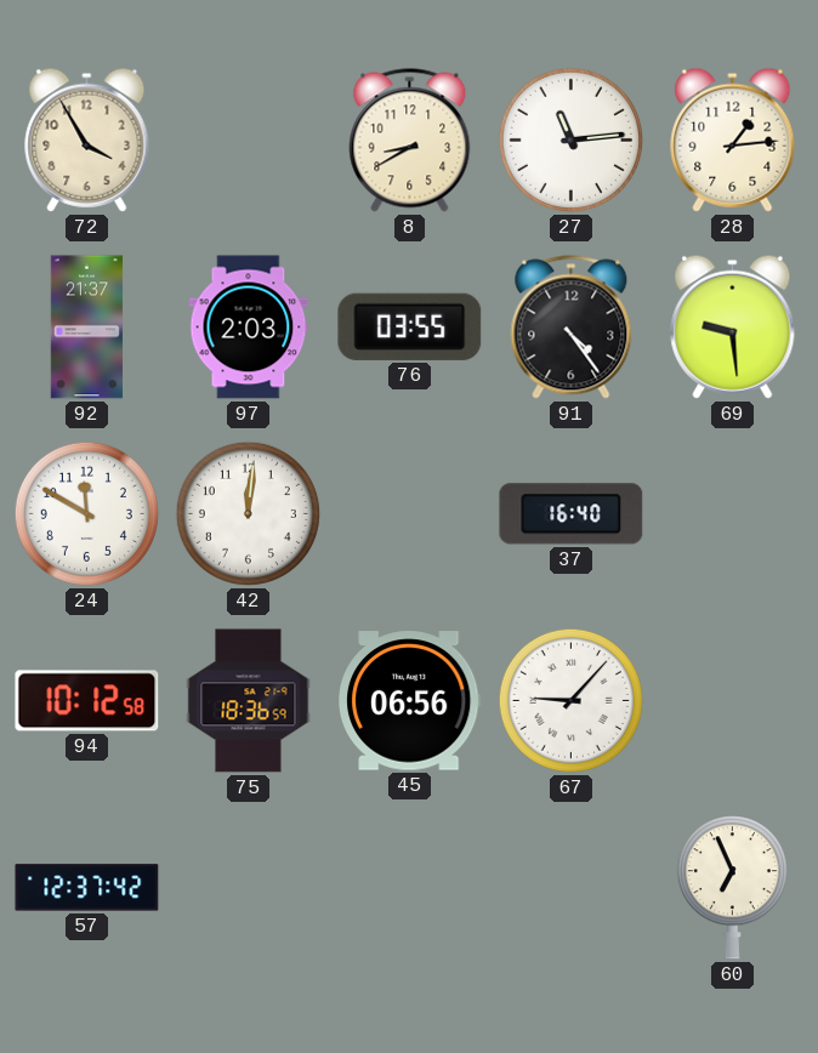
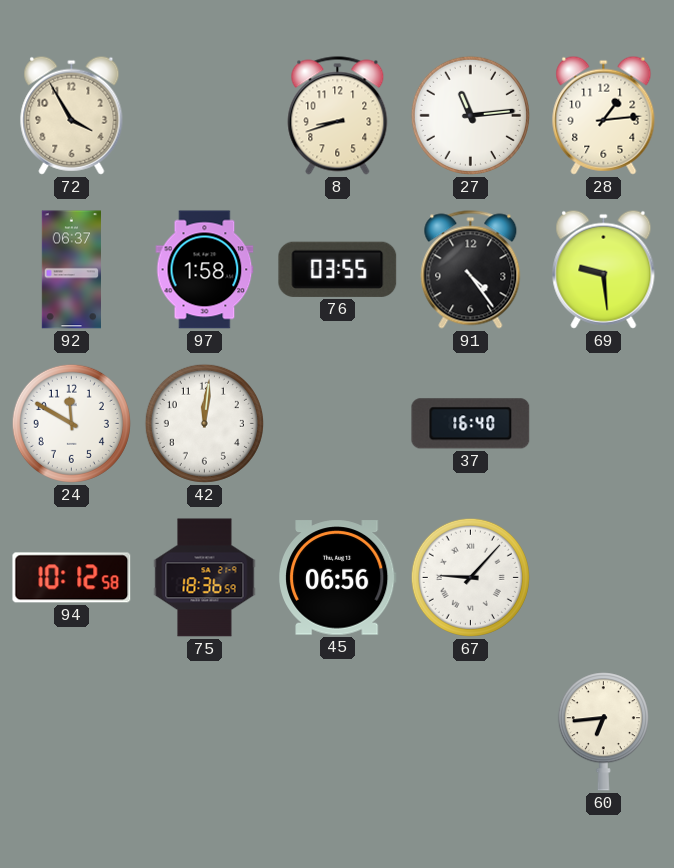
8: 8:40 -> 8:42 (338, 116)
92: 21:37 -> 06:37 (71, 270)
97: 2:03 -> 1:58 (205, 270)
57: 12:37 -> none (87, 888)
60: 6:56 -> 6:44 (603, 732)
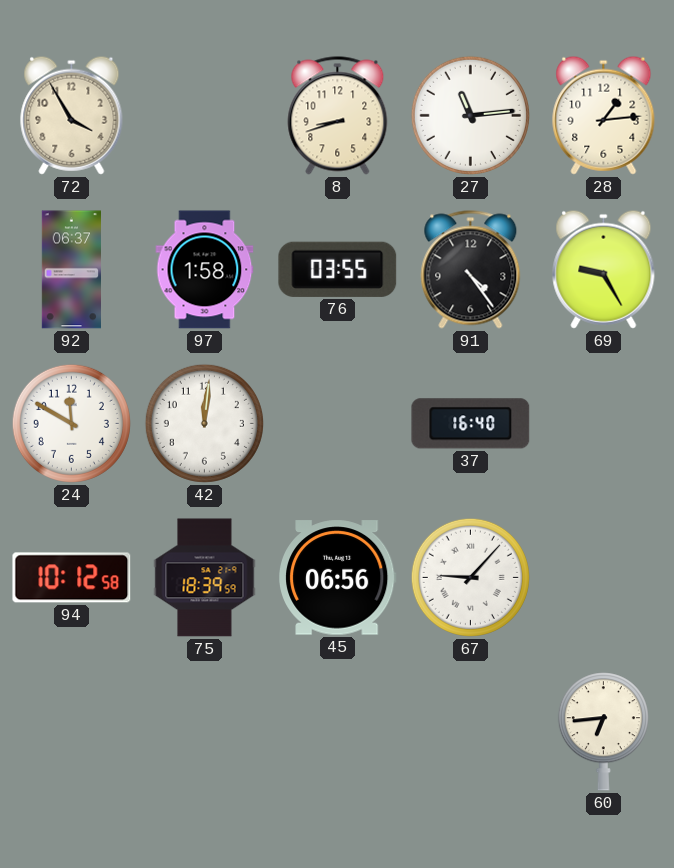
69: 9:29 -> 9:25 (604, 269)
75: 18:36 -> 18:39 (205, 578)
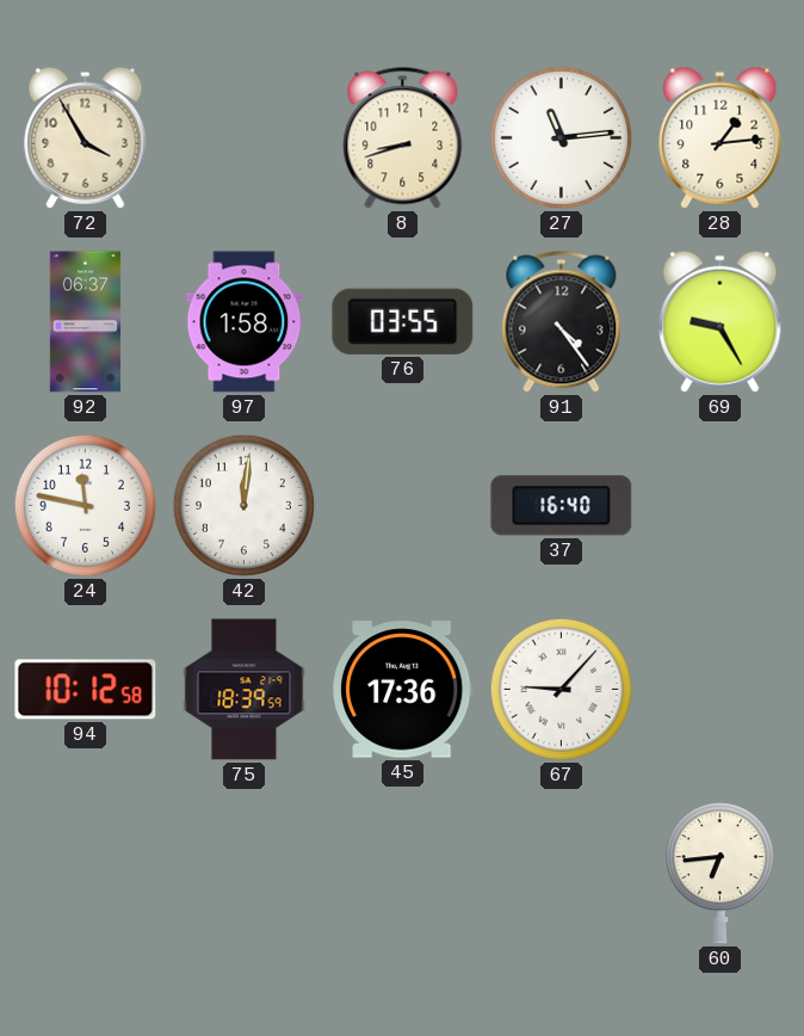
24: 11:50 -> 11:47 (85, 505)
45: 06:56 -> 17:36 (403, 690)
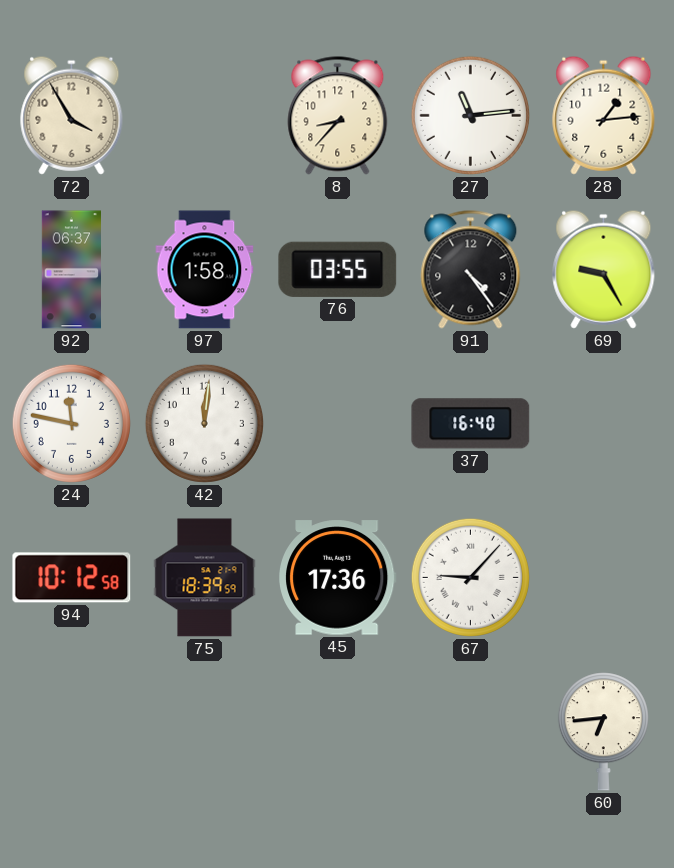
8: 8:42 -> 8:37 (338, 116)
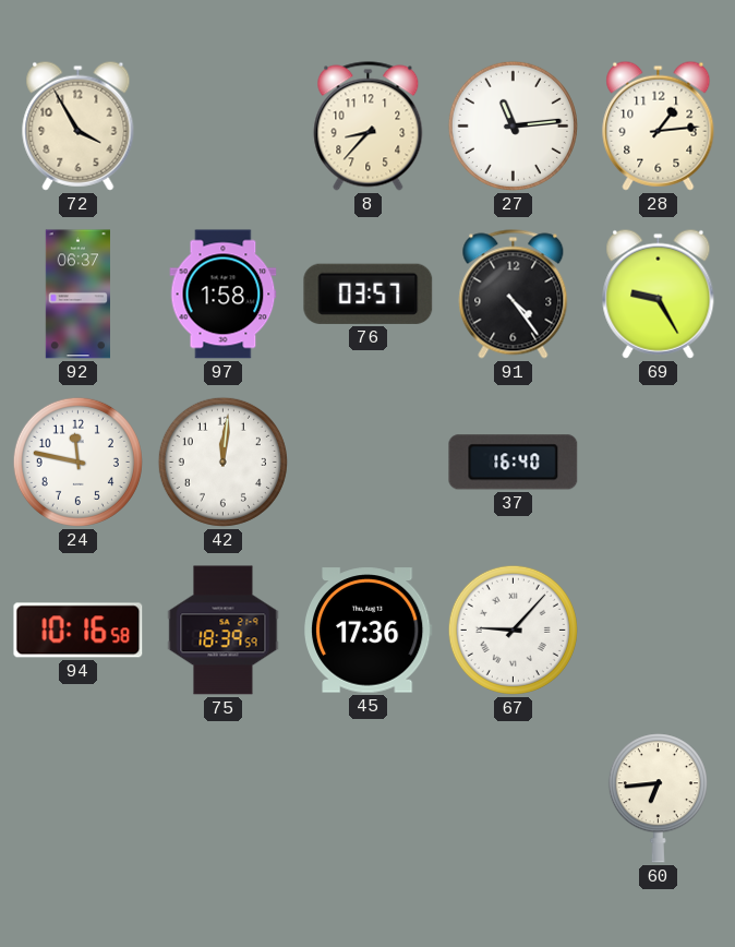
76: 03:55 -> 03:57 (369, 293)
94: 10:12 -> 10:16 (79, 631)
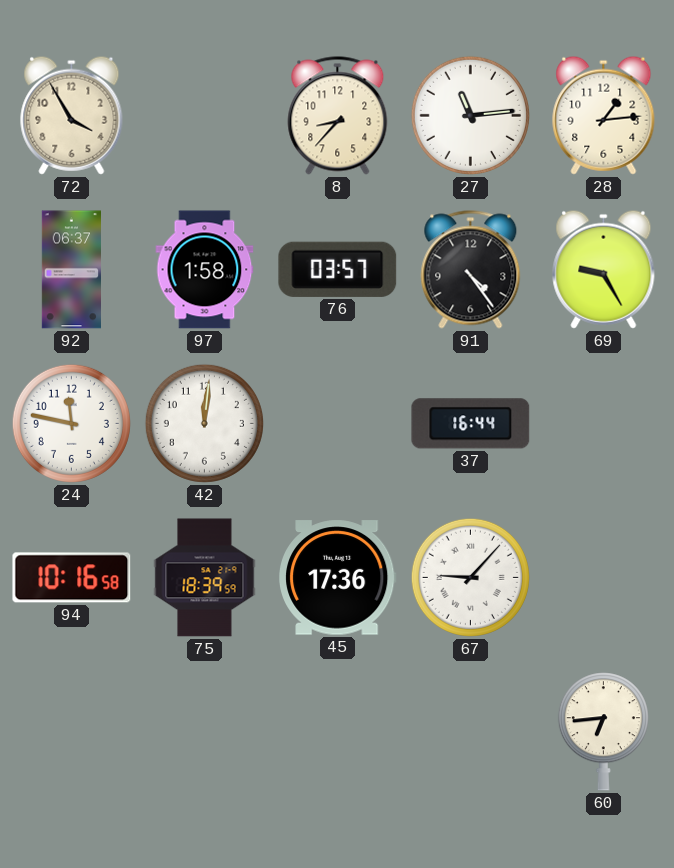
37: 16:40 -> 16:44 (471, 424)
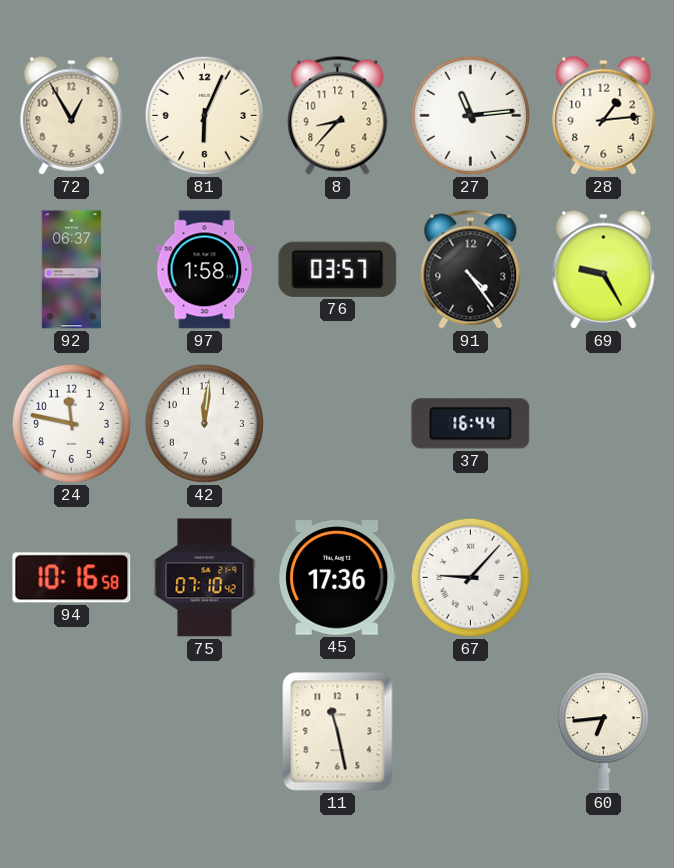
72: 3:55 -> 12:55 (72, 115)
81: none -> 6:04 (204, 115)
75: 18:39 -> 07:10 (205, 578)
11: none -> 11:28 (338, 732)
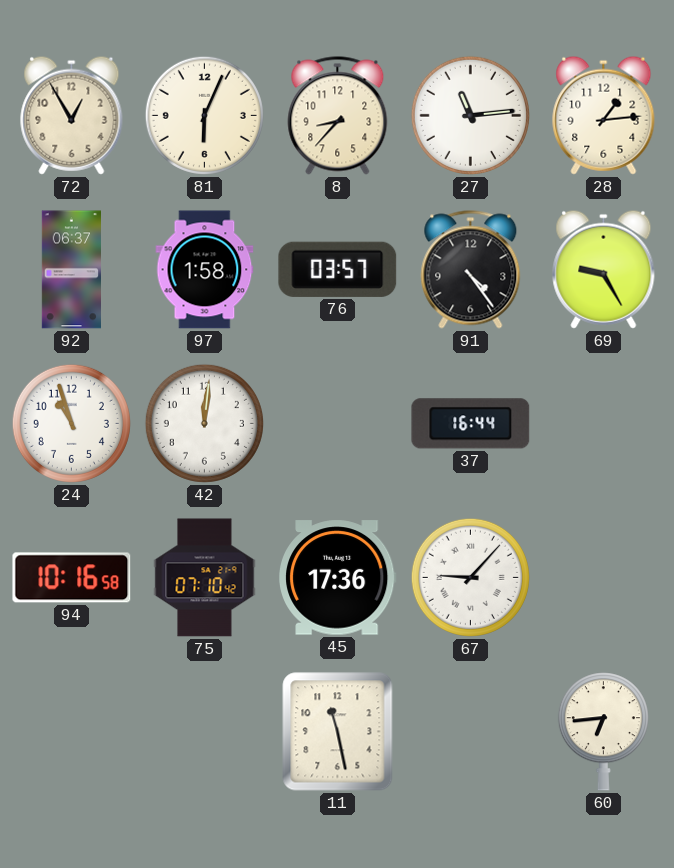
24: 11:47 -> 10:57 (71, 423)
